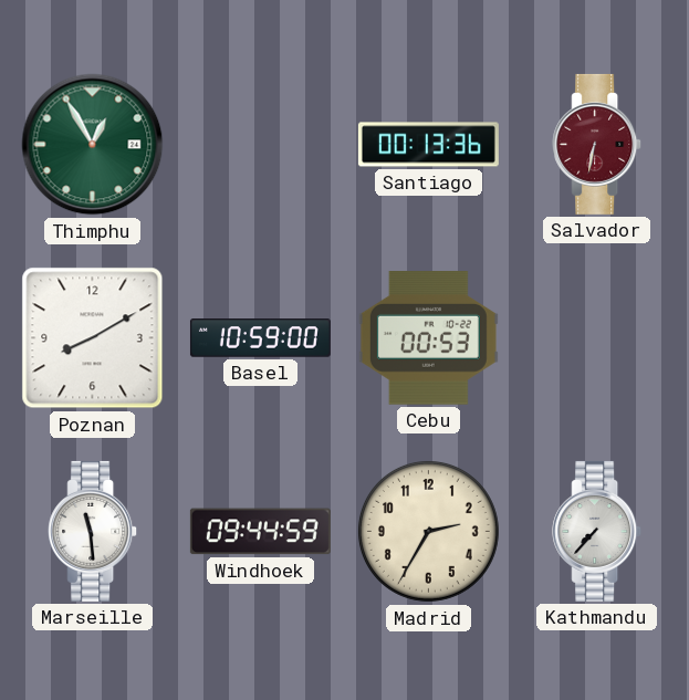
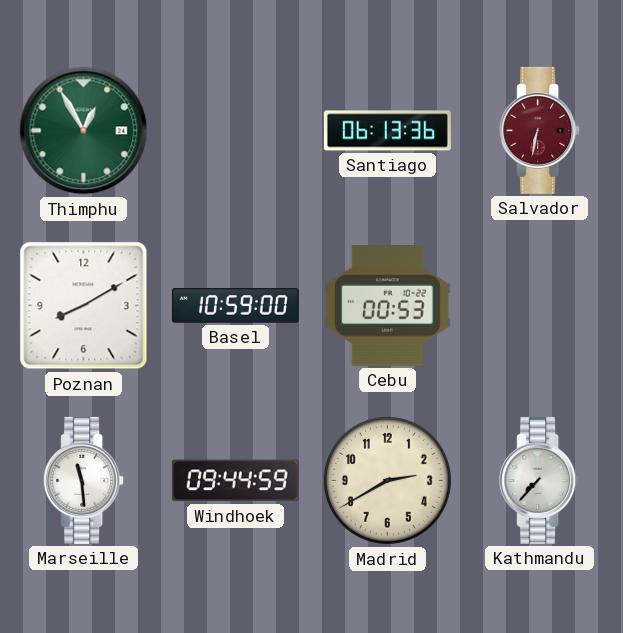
Santiago: 00:13 -> 06:13 (387, 131)
Madrid: 2:35 -> 2:40 (387, 480)
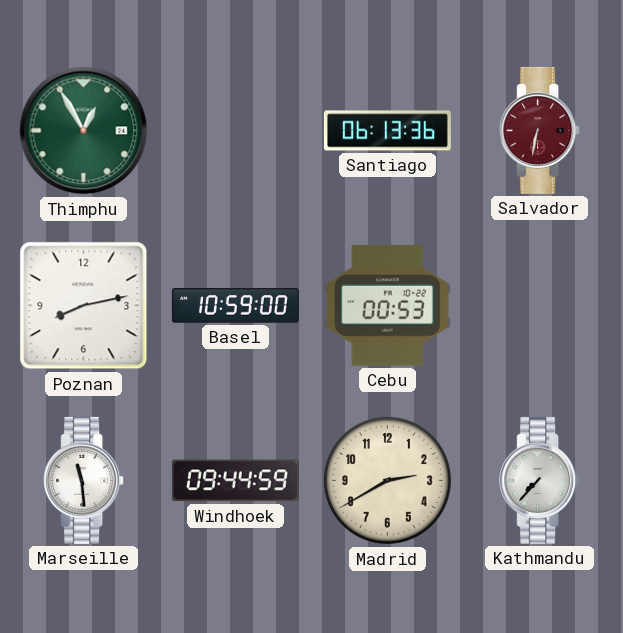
Poznan: 8:10 -> 8:13 (84, 306)
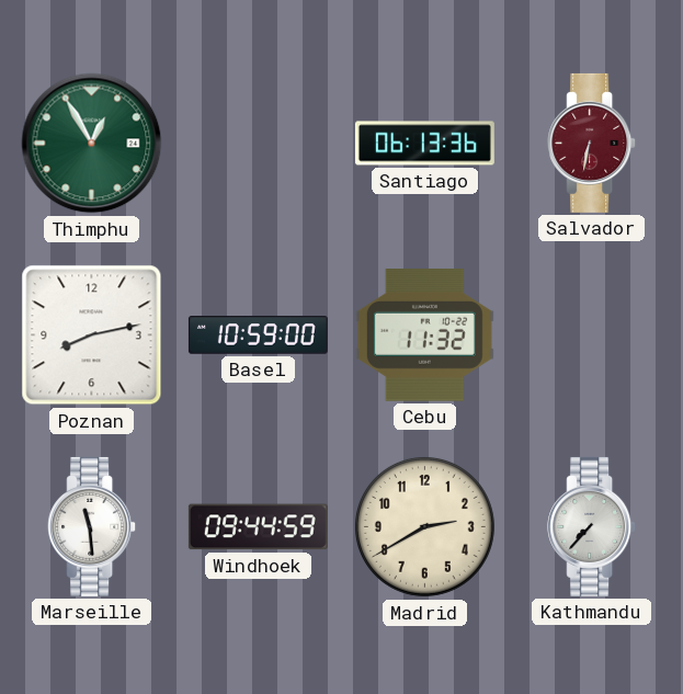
Cebu: 00:53 -> 11:32 (424, 335)
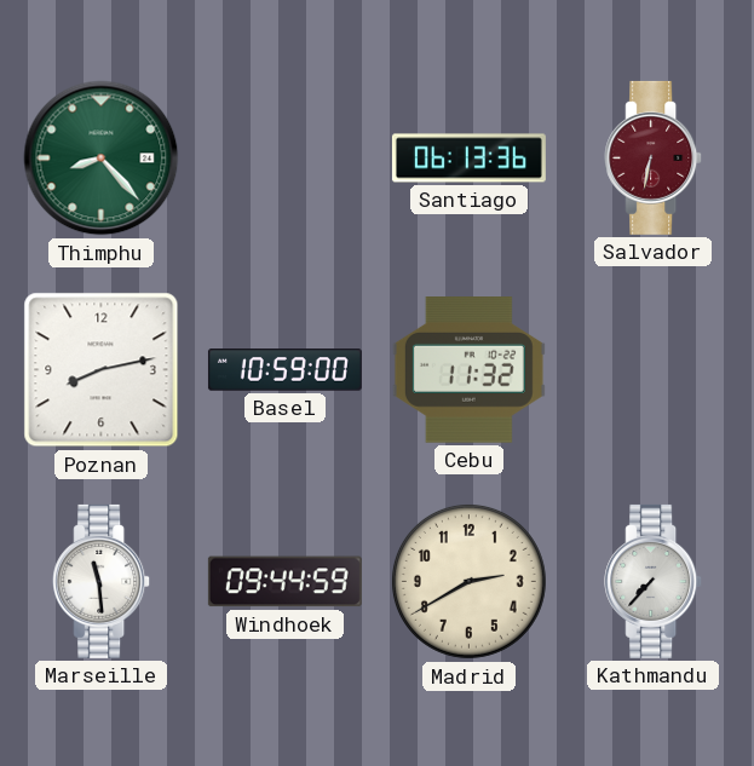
Thimphu: 12:55 -> 8:23 (102, 159)
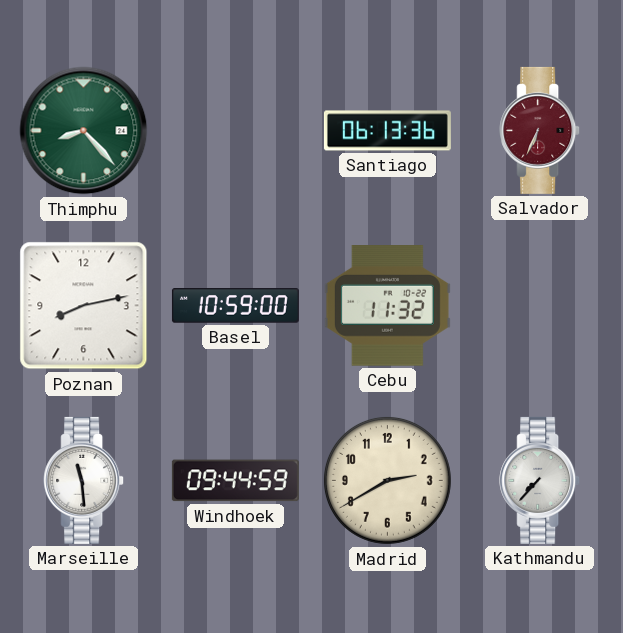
Salvador: 6:32 -> 6:34 (540, 130)
